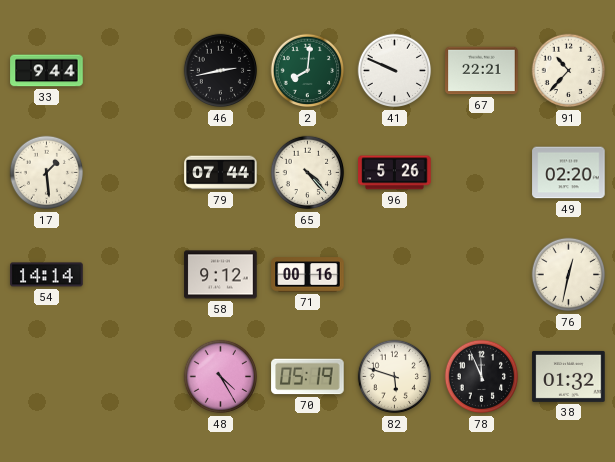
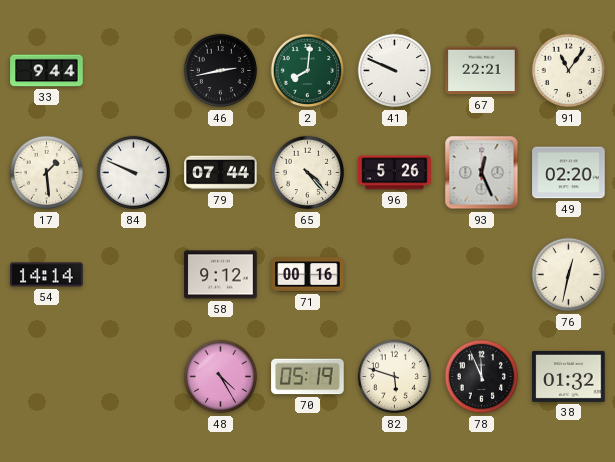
91: 10:37 -> 11:06 (569, 71)
84: none -> 9:49 (134, 173)
93: none -> 12:26 (482, 173)
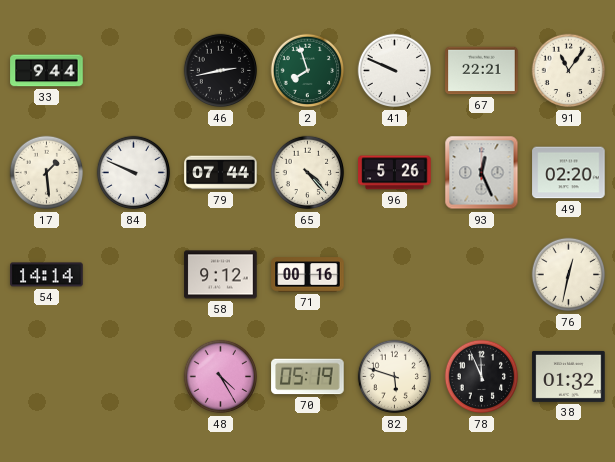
2: 8:01 -> 7:57 (308, 71)
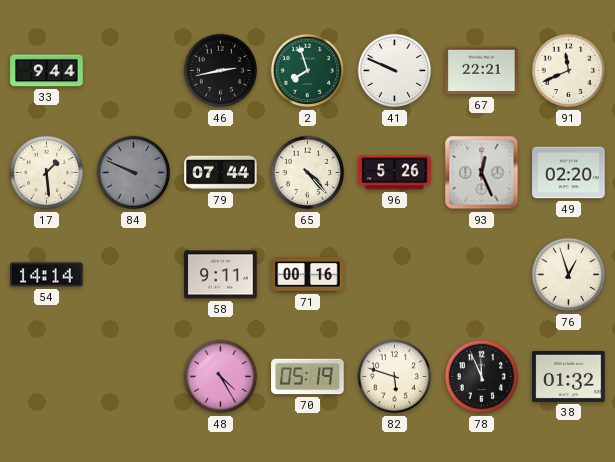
91: 11:06 -> 11:41 (569, 71)
84 dial: white -> grey (134, 173)
58: 9:12 -> 9:11 (221, 275)
76: 12:32 -> 12:57 (569, 275)
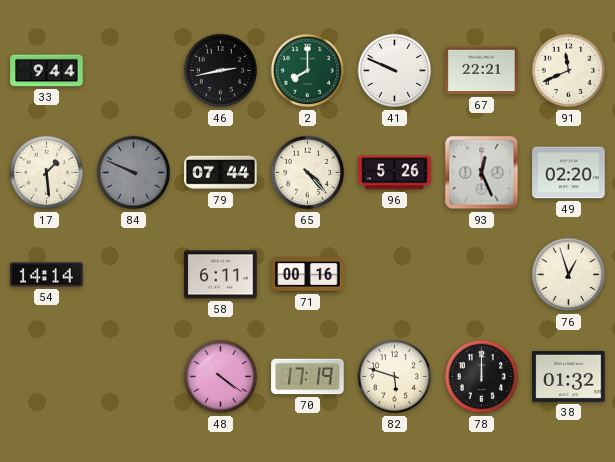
2: 7:57 -> 8:00 (308, 71)
58: 9:11 -> 6:11 (221, 275)
48: 4:25 -> 4:21 (221, 377)
70: 05:19 -> 17:19 (308, 377)
78: 11:56 -> 12:00 (482, 377)
